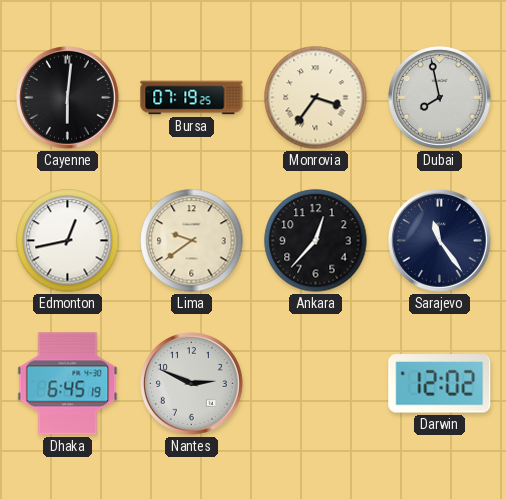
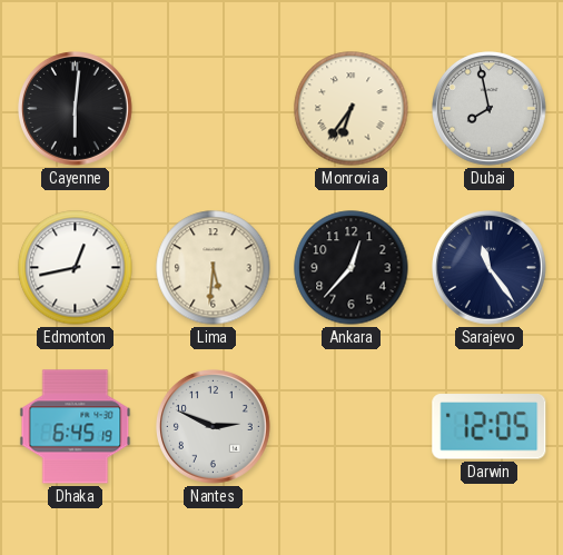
Bursa: 07:19 -> none (192, 98)
Monrovia: 3:36 -> 6:36 (352, 109)
Lima: 9:39 -> 5:31 (214, 268)
Darwin: 12:02 -> 12:05 (490, 427)
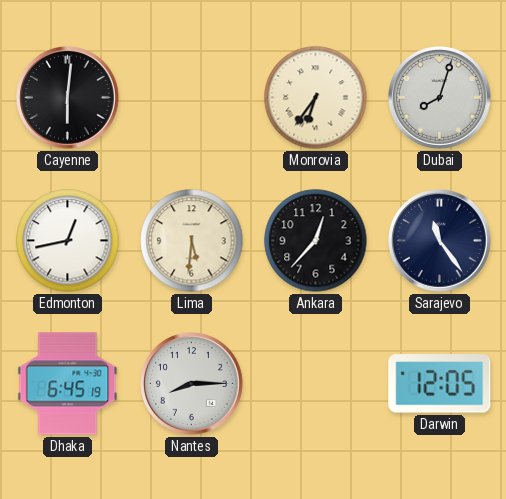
Dubai: 7:58 -> 8:03 (440, 98)
Nantes: 2:49 -> 8:15 (192, 384)
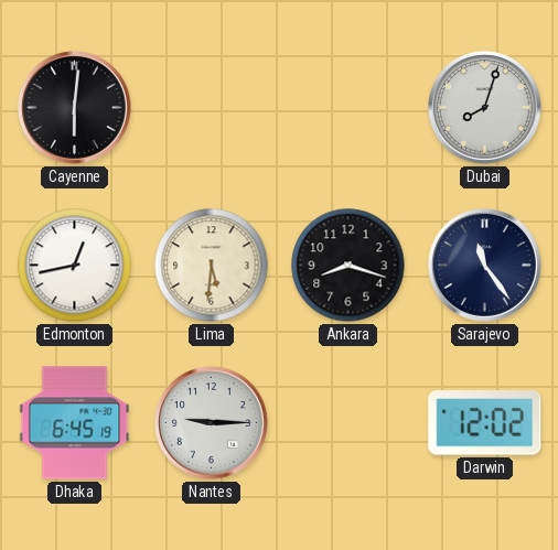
Monrovia: 6:36 -> none (316, 98)
Ankara: 12:37 -> 8:18 (348, 266)
Nantes: 8:15 -> 9:15 (212, 423)
Darwin: 12:05 -> 12:02 (485, 423)
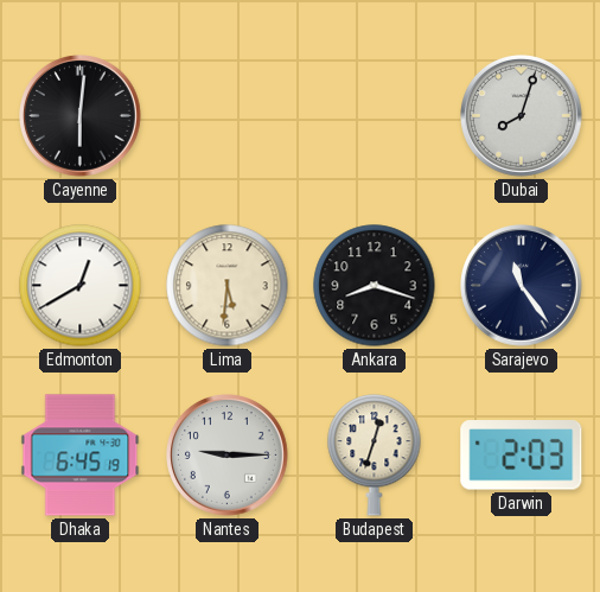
Edmonton: 12:43 -> 12:40 (81, 286)
Budapest: none -> 12:33 (375, 456)
Darwin: 12:02 -> 2:03 (522, 456)
